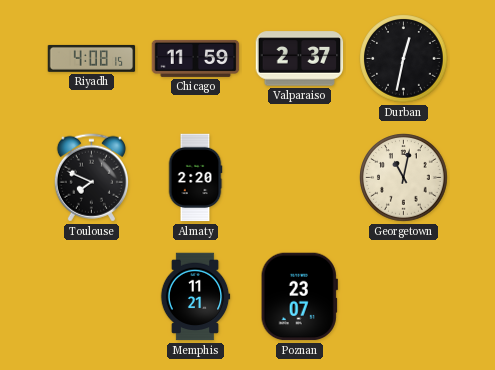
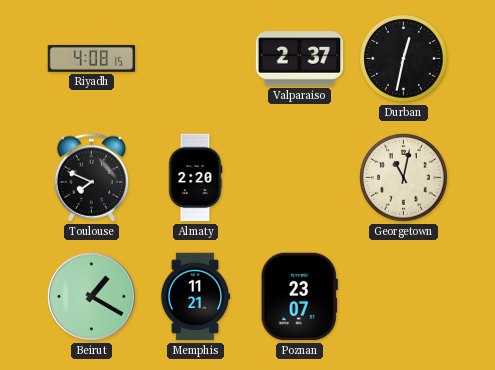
Chicago: 11:59 -> none (196, 58)
Beirut: none -> 1:20 (92, 297)
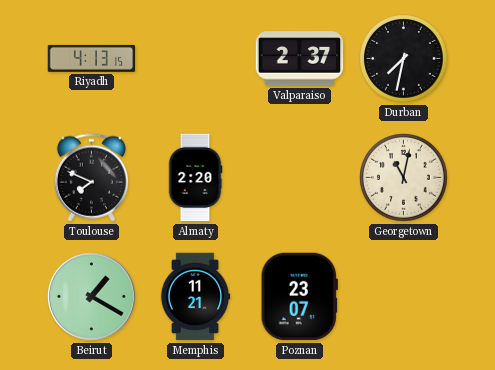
Riyadh: 4:08 -> 4:13 (92, 58)
Durban: 12:32 -> 7:32 (404, 59)
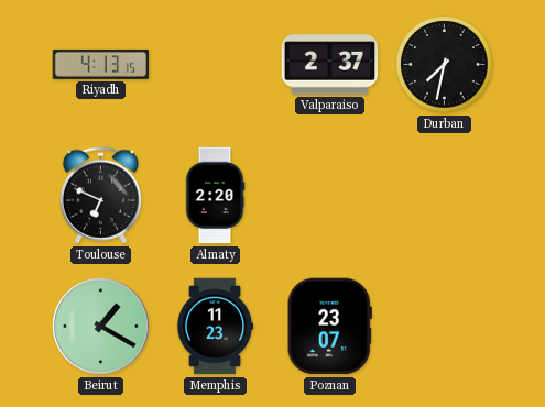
Toulouse: 7:49 -> 6:49 (100, 196)
Georgetown: 11:02 -> none (404, 178)
Memphis: 11:21 -> 11:23 (215, 327)
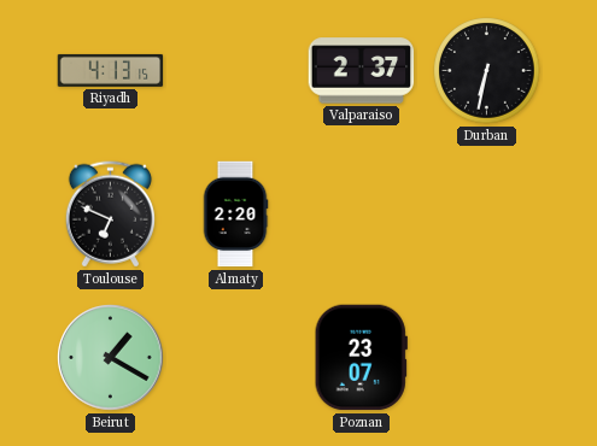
Durban: 7:32 -> 6:32 (487, 71)
Memphis: 11:23 -> none (215, 327)
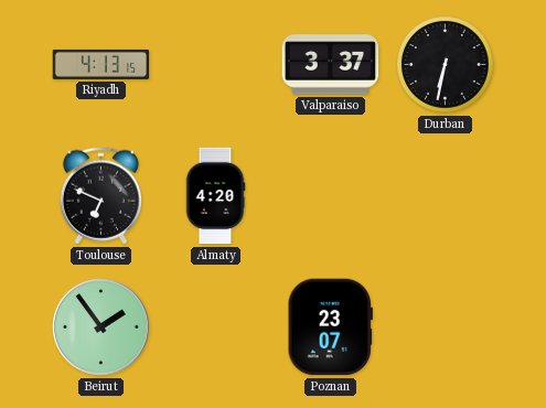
Valparaiso: 2:37 -> 3:37 (331, 65)
Almaty: 2:20 -> 4:20 (215, 196)
Beirut: 1:20 -> 1:54 (101, 328)
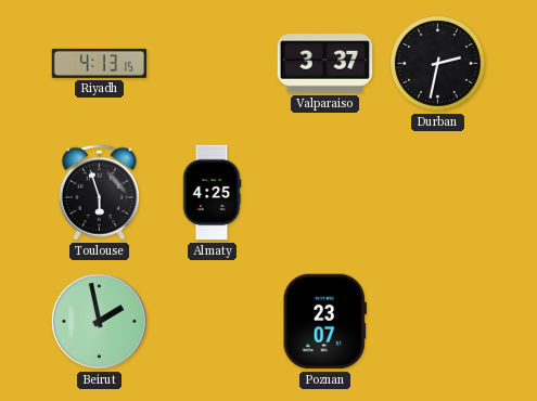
Durban: 6:32 -> 2:32 (438, 64)
Toulouse: 6:49 -> 5:57 (99, 193)
Almaty: 4:20 -> 4:25 (212, 193)
Beirut: 1:54 -> 1:58 (100, 322)
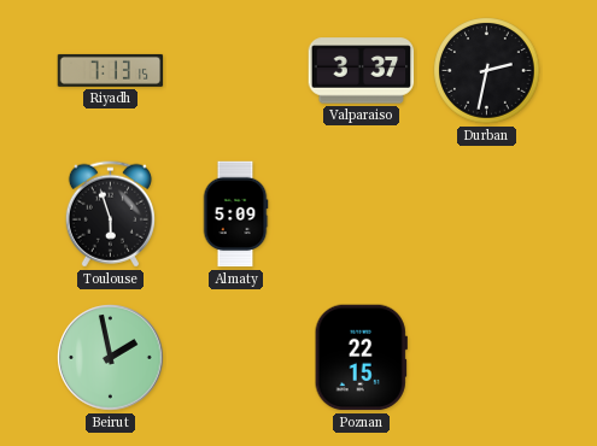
Riyadh: 4:13 -> 7:13 (111, 70)
Almaty: 4:25 -> 5:09 (235, 215)
Poznan: 23:07 -> 22:15 (361, 358)
